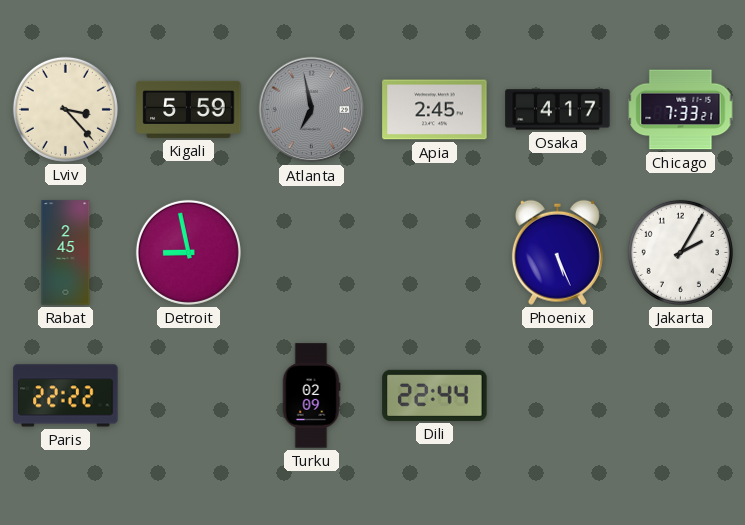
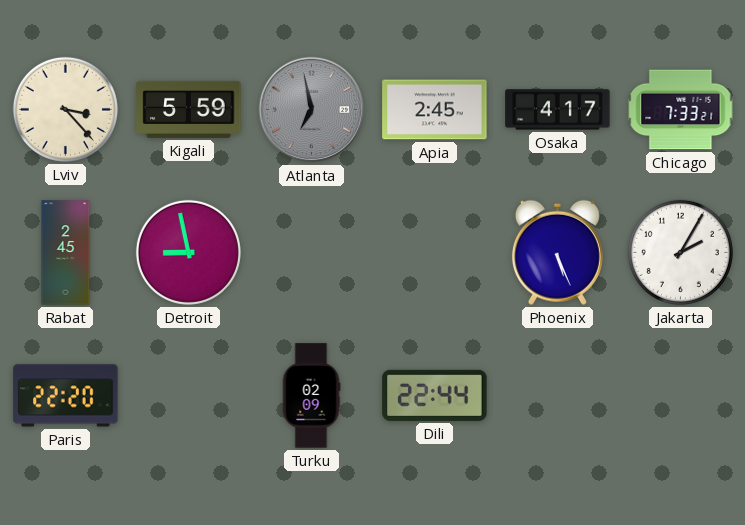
Paris: 22:22 -> 22:20 (66, 396)
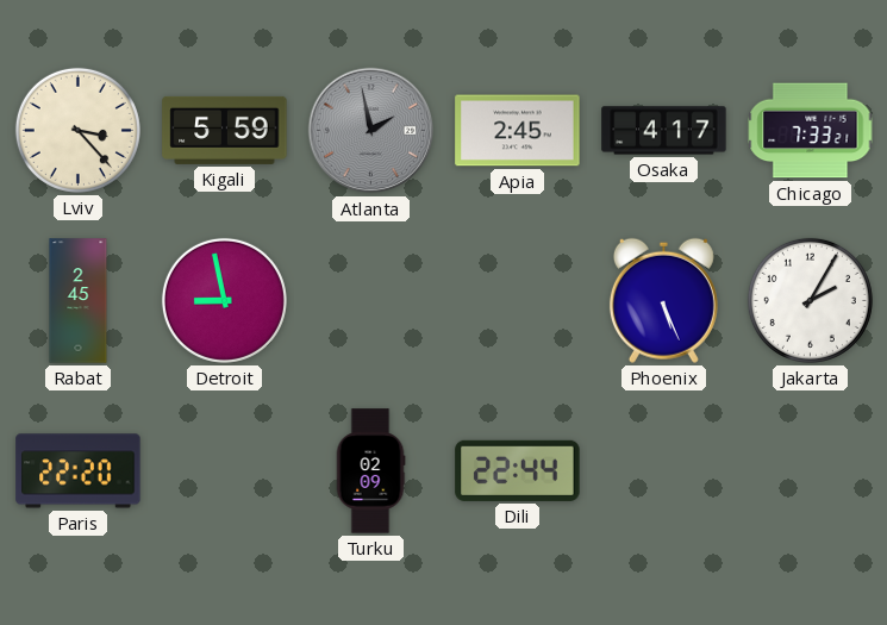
Atlanta: 6:58 -> 1:58 (371, 131)
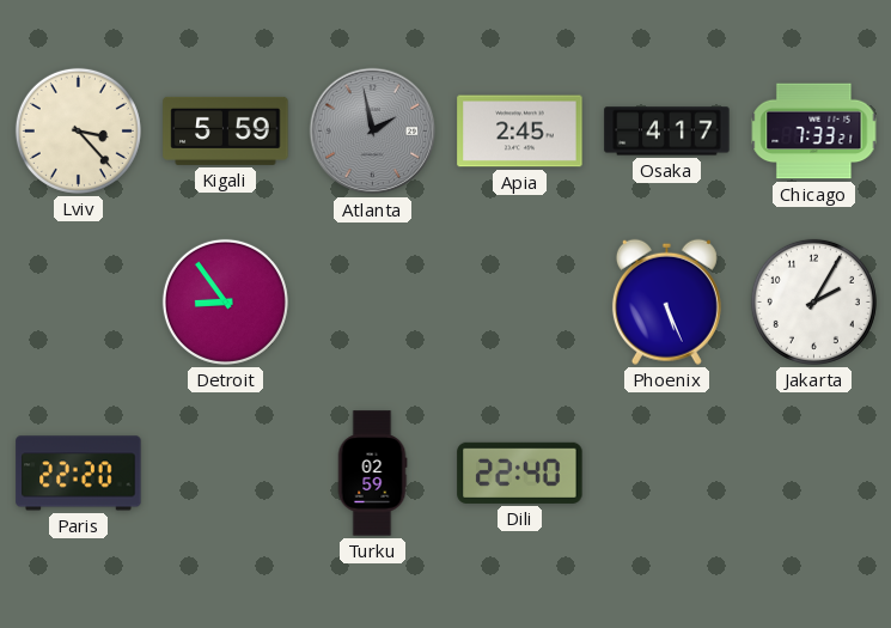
Rabat: 2:45 -> none (79, 301)
Detroit: 8:58 -> 8:54 (225, 301)
Turku: 02:09 -> 02:59 (372, 474)
Dili: 22:44 -> 22:40 (520, 472)
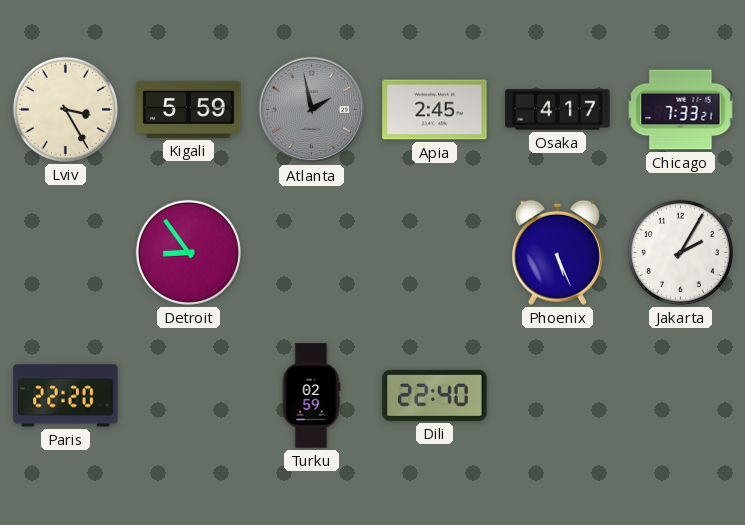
Lviv: 3:23 -> 3:25 (65, 109)
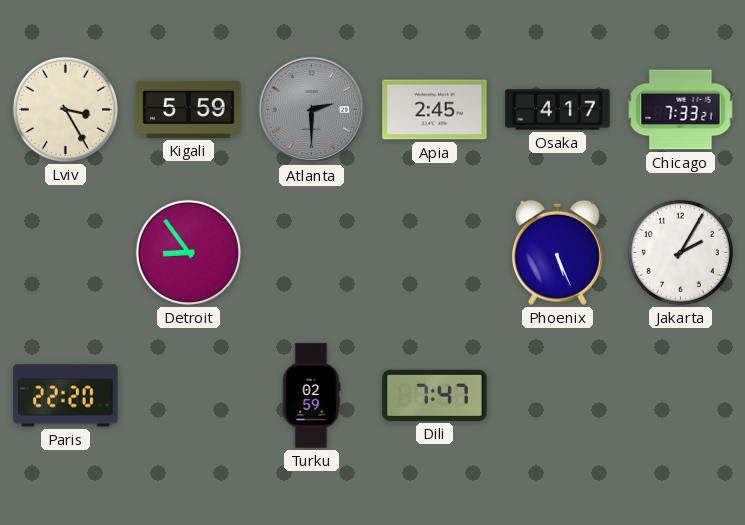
Atlanta: 1:58 -> 2:30 (312, 110)
Dili: 22:40 -> 7:47 (435, 395)
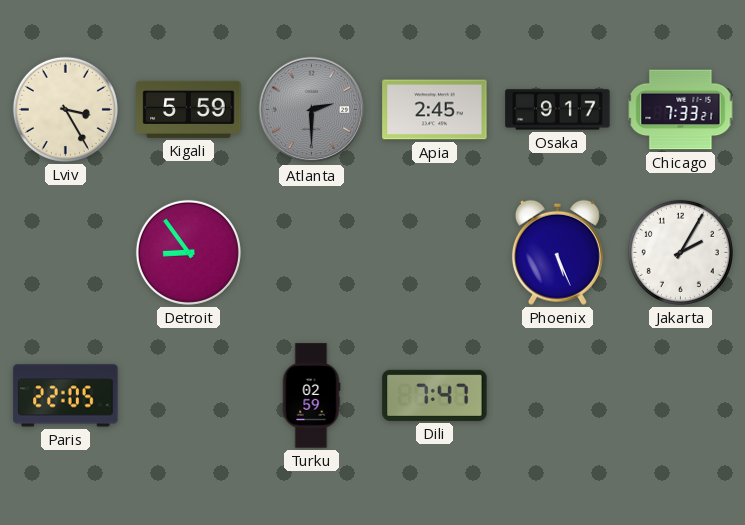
Osaka: 4:17 -> 9:17 (558, 110)
Paris: 22:20 -> 22:05 (66, 396)
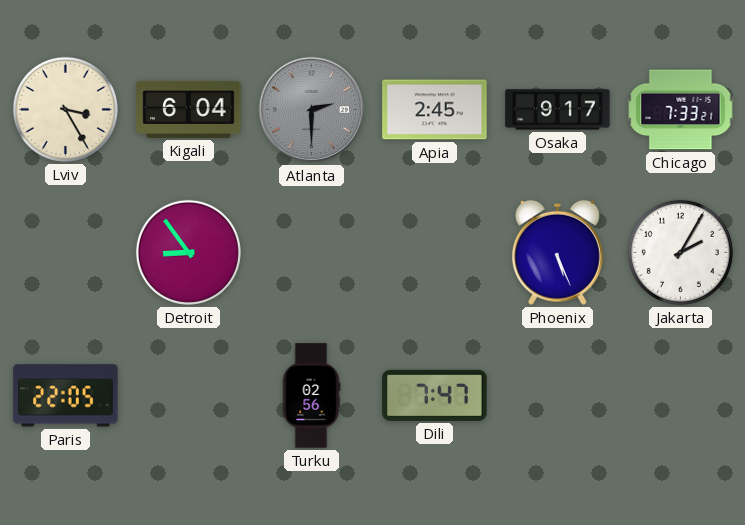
Kigali: 5:59 -> 6:04 (189, 109)
Turku: 02:59 -> 02:56 (311, 396)
